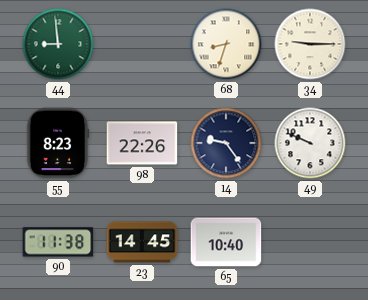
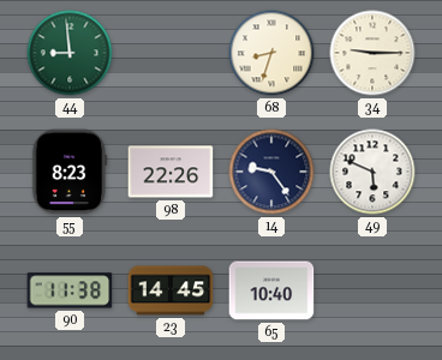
49: 9:49 -> 5:49 (372, 172)
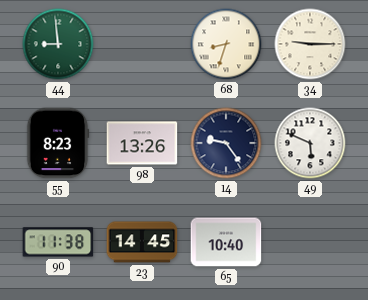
98: 22:26 -> 13:26 (142, 143)
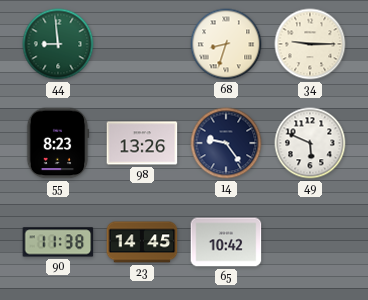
65: 10:40 -> 10:42 (226, 242)
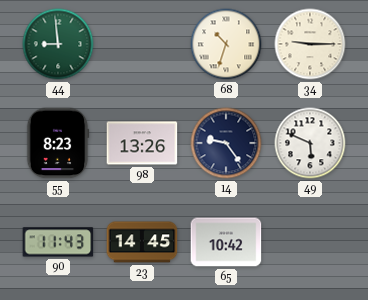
68: 8:33 -> 10:33 (226, 44)
90: 11:38 -> 11:43 (58, 242)
